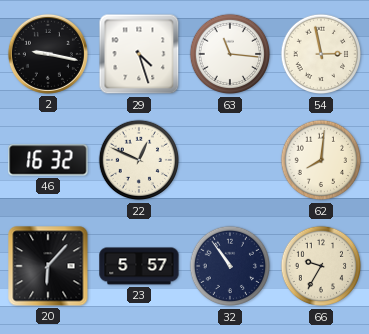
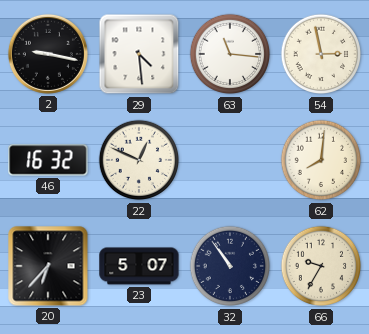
29: 4:27 -> 4:29 (139, 54)
20: 6:07 -> 6:37 (48, 266)
23: 5:57 -> 5:07 (139, 266)
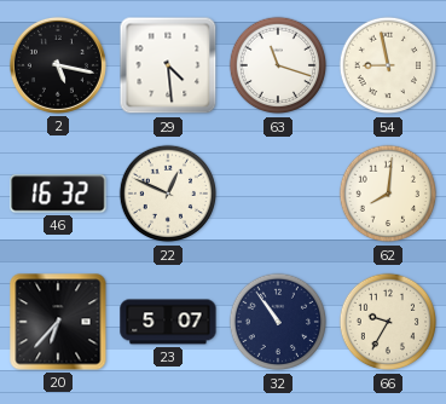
2: 9:17 -> 5:17 (58, 65)
63: 11:16 -> 11:18 (278, 65)
54: 2:58 -> 8:58 (388, 65)
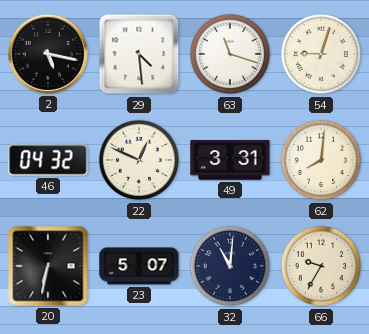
54: 8:58 -> 9:03 (321, 54)
46: 16:32 -> 04:32 (48, 160)
49: none -> 3:31 (230, 160)
20: 6:37 -> 6:32 (48, 266)
32: 10:54 -> 11:01 (230, 266)
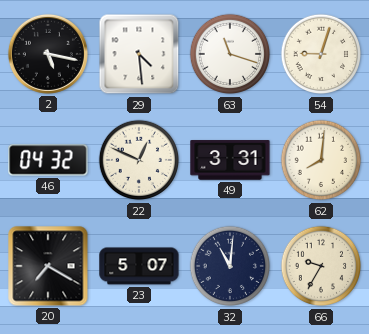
20: 6:32 -> 7:20 (48, 266)
